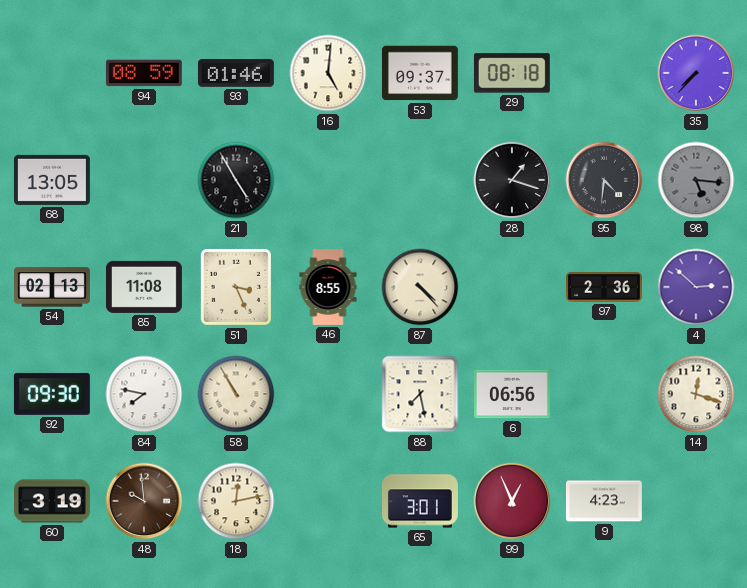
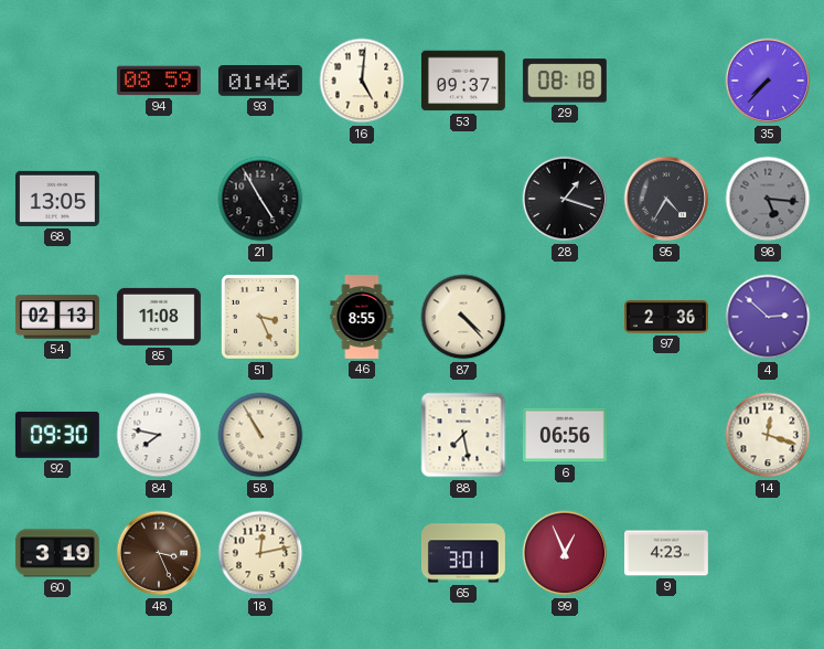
95: 4:31 -> 4:35 (666, 199)
48: 9:59 -> 3:26 (159, 553)
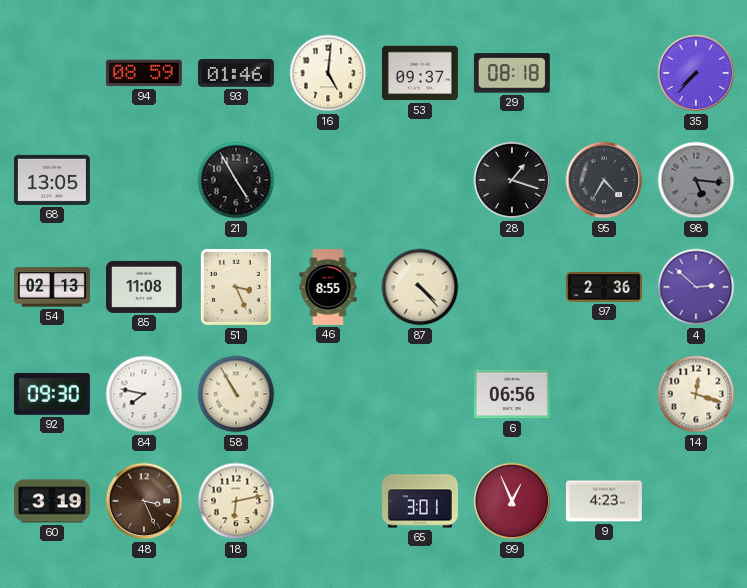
88: 7:28 -> none (463, 435)
18: 12:13 -> 6:13 (236, 501)
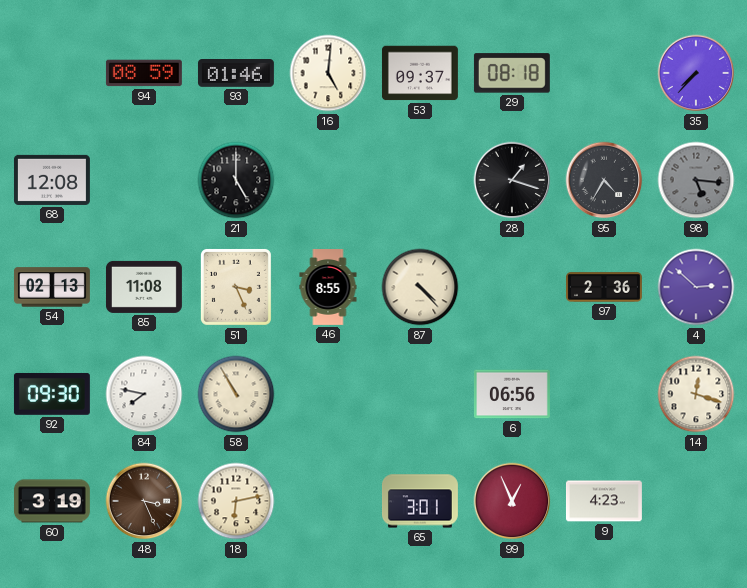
68: 13:05 -> 12:08 (52, 180)
21: 4:55 -> 5:00 (236, 180)
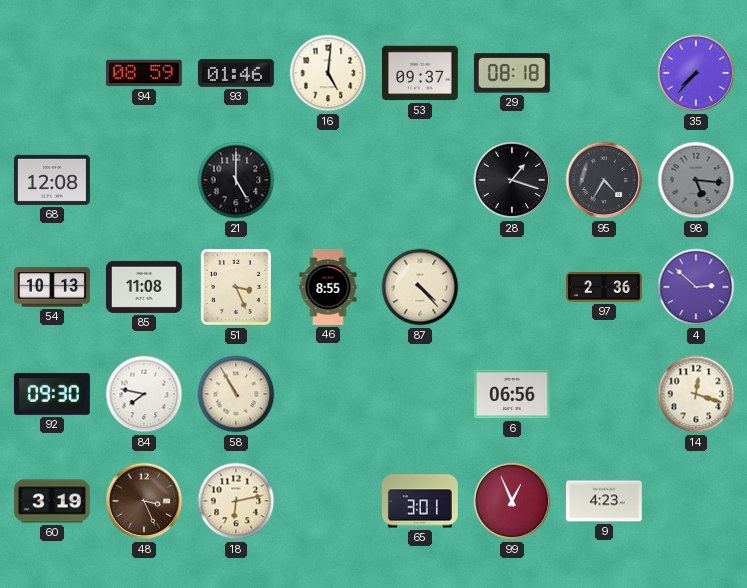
54: 02:13 -> 10:13 (52, 287)
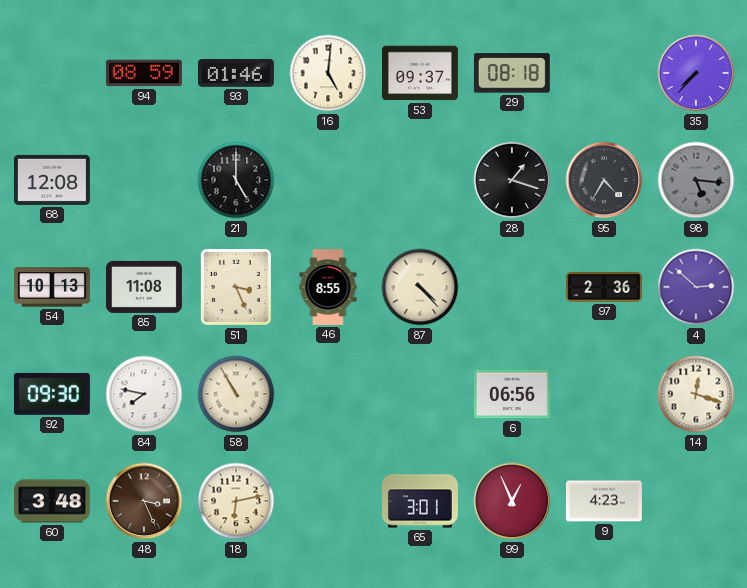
60: 3:19 -> 3:48 (52, 501)
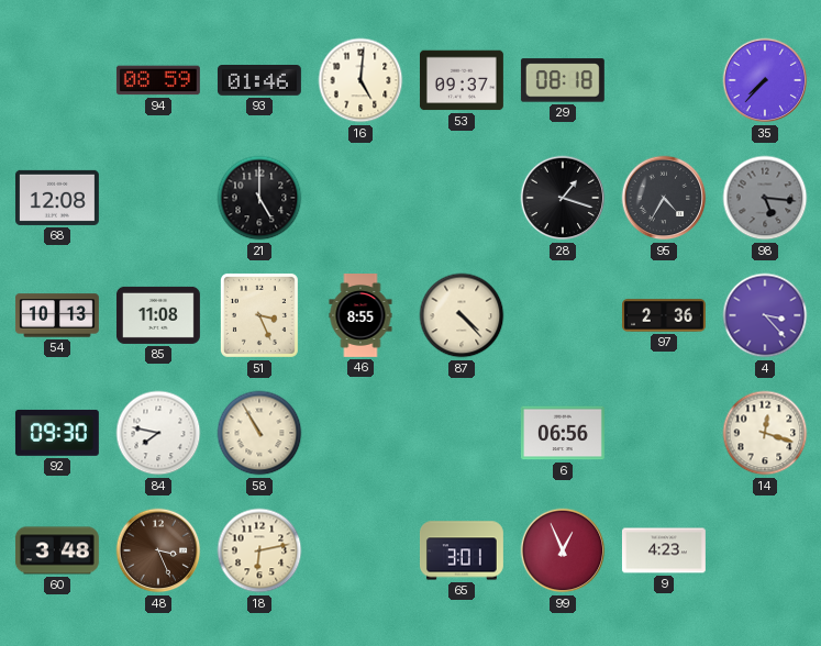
4: 2:52 -> 3:23 (765, 315)
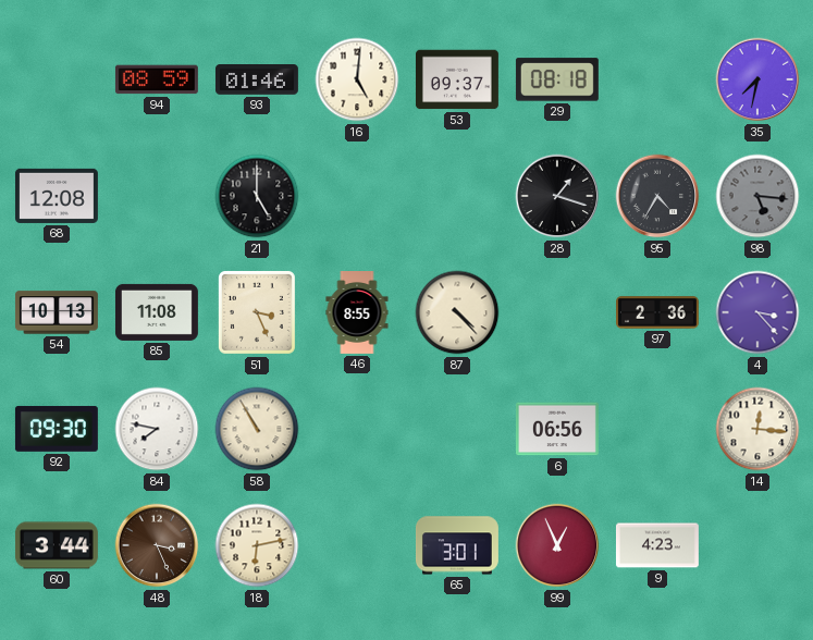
35: 7:37 -> 7:32 (757, 79)
14: 12:18 -> 12:16 (757, 429)
60: 3:48 -> 3:44 (57, 545)
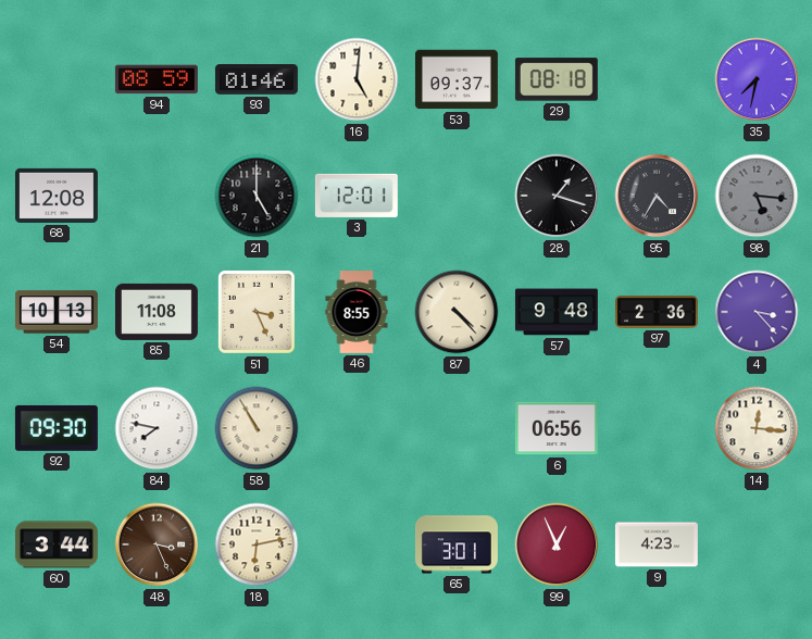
3: none -> 12:01 (357, 196)
57: none -> 9:48 (557, 312)
